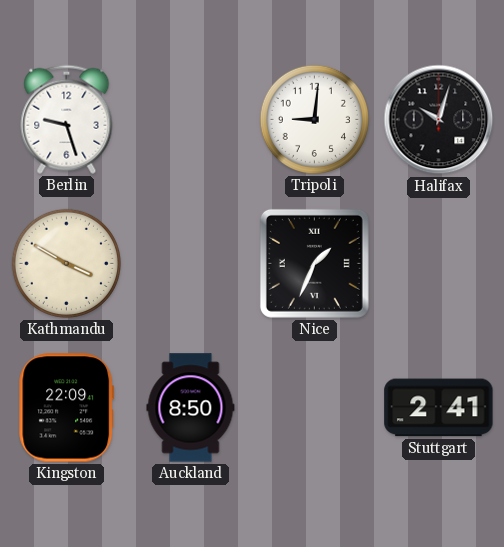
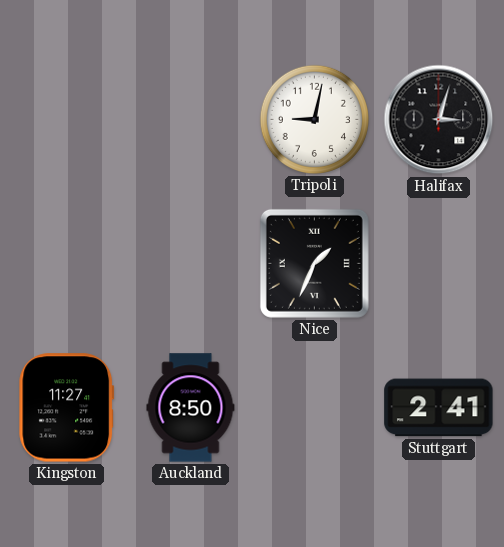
Berlin: 9:27 -> none (67, 119)
Tripoli: 9:01 -> 9:02 (314, 119)
Halifax: 10:03 -> 3:03 (439, 120)
Kathmandu: 3:50 -> none (66, 263)
Kingston: 22:09 -> 11:27 (67, 408)
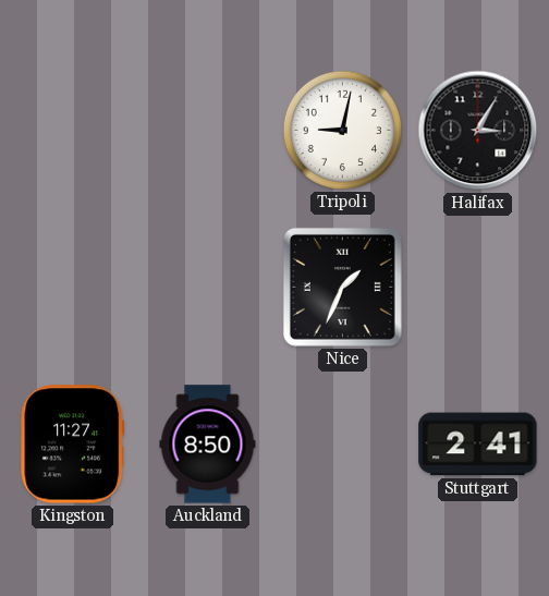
Halifax: 3:03 -> 3:05 (478, 131)
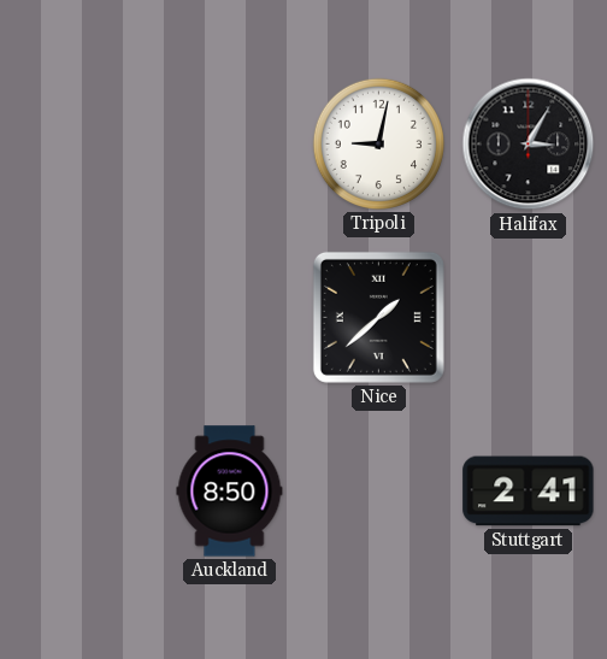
Nice: 1:34 -> 1:38 (378, 317)
Kingston: 11:27 -> none (73, 445)
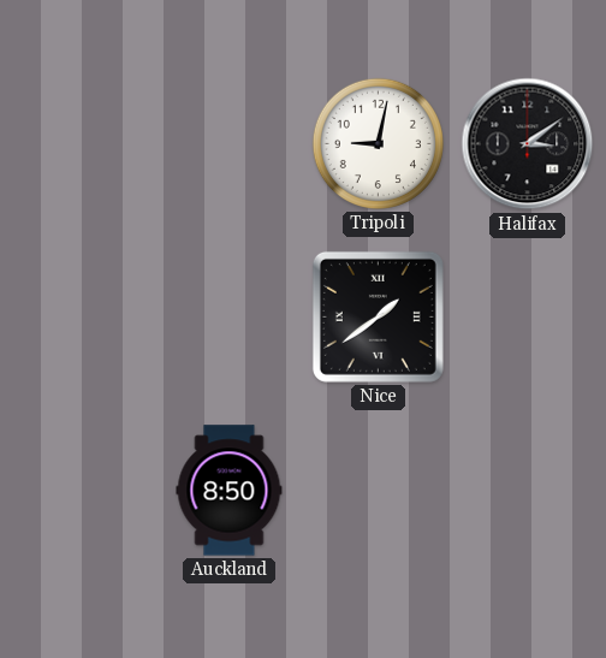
Halifax: 3:05 -> 3:09 (528, 144)
Nice: 1:38 -> 1:39 (378, 316)
Stuttgart: 2:41 -> none (529, 492)
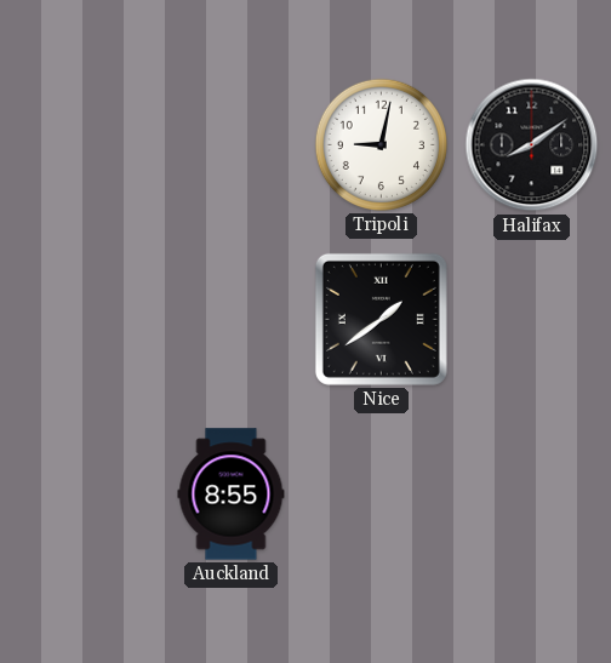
Halifax: 3:09 -> 8:09 (532, 145)
Auckland: 8:50 -> 8:55 (232, 495)
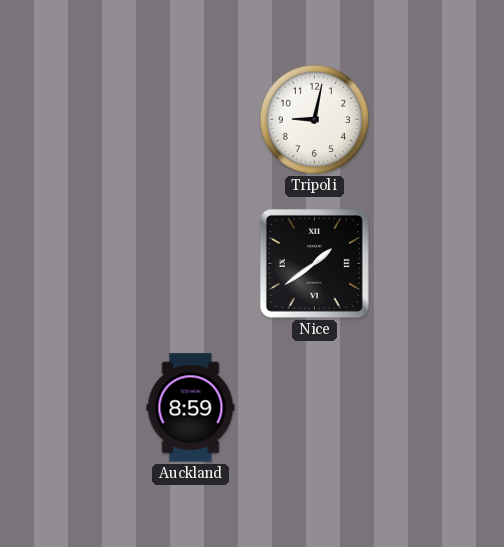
Halifax: 8:09 -> none (532, 145)
Auckland: 8:55 -> 8:59 (191, 408)
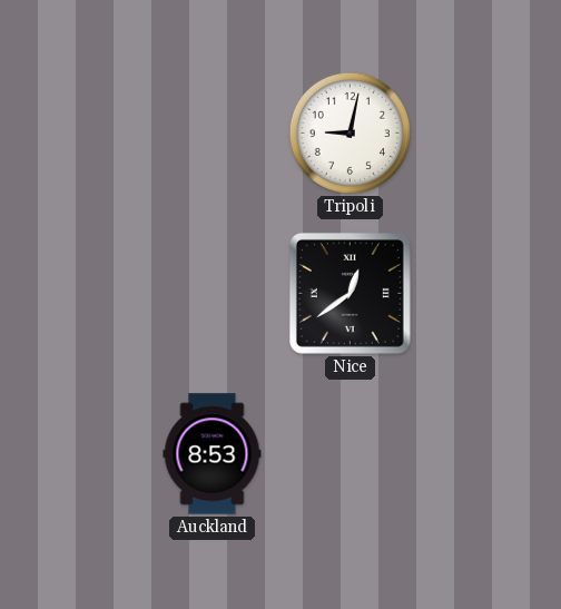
Nice: 1:39 -> 12:39 (350, 293)
Auckland: 8:59 -> 8:53 (213, 454)
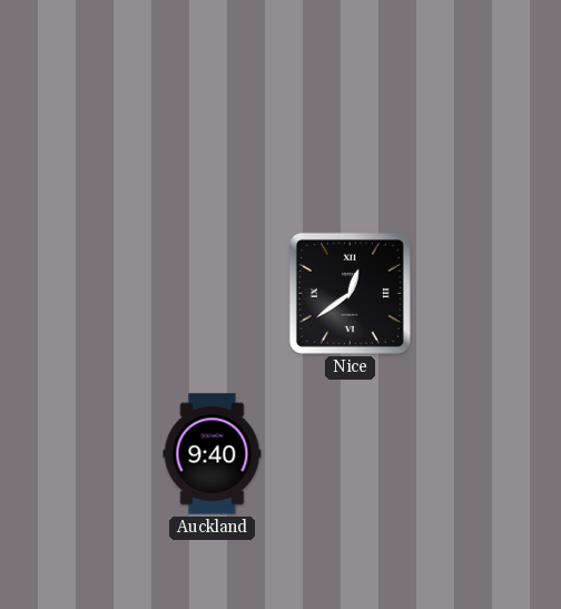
Tripoli: 9:02 -> none (350, 132)
Auckland: 8:53 -> 9:40 (213, 454)
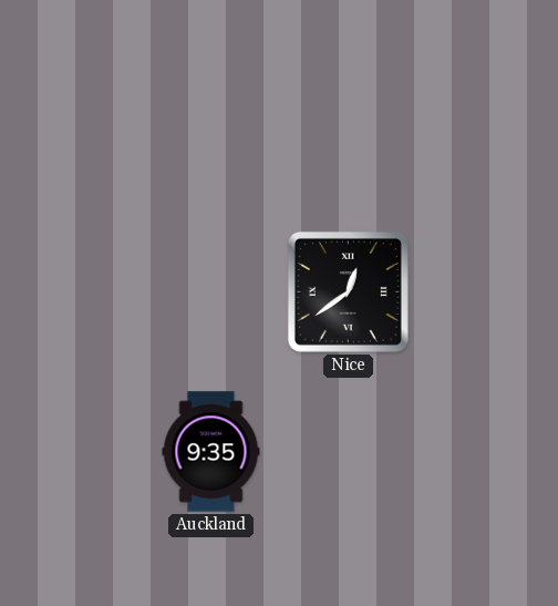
Auckland: 9:40 -> 9:35 (211, 452)
